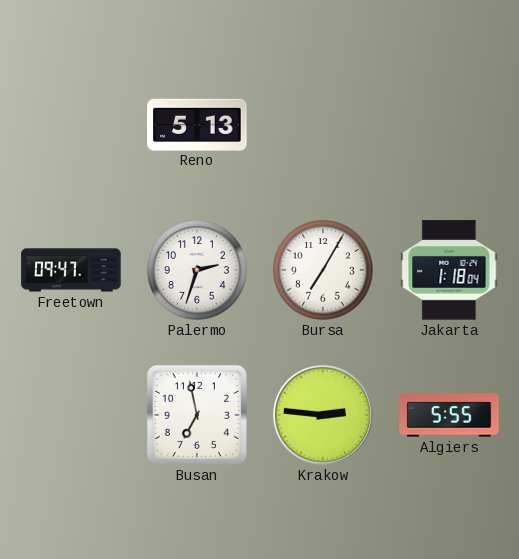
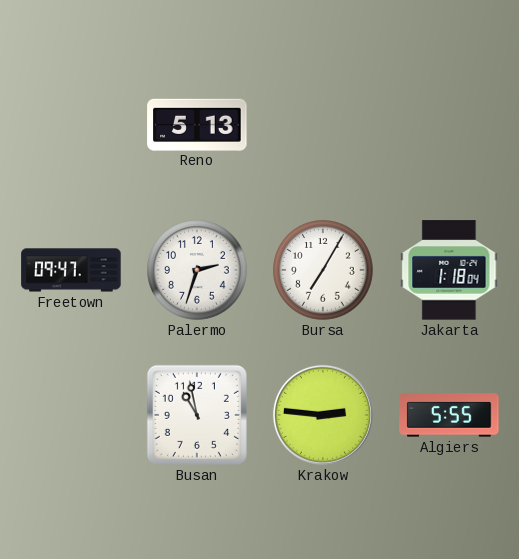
Busan: 6:58 -> 10:58 (197, 415)
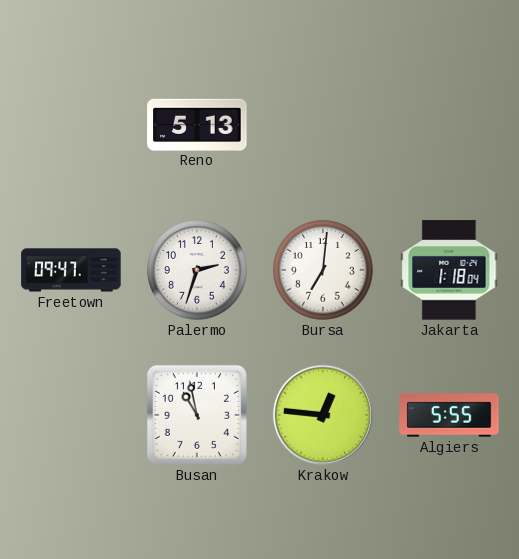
Bursa: 7:05 -> 7:01 (324, 271)
Krakow: 2:46 -> 12:46 (323, 415)
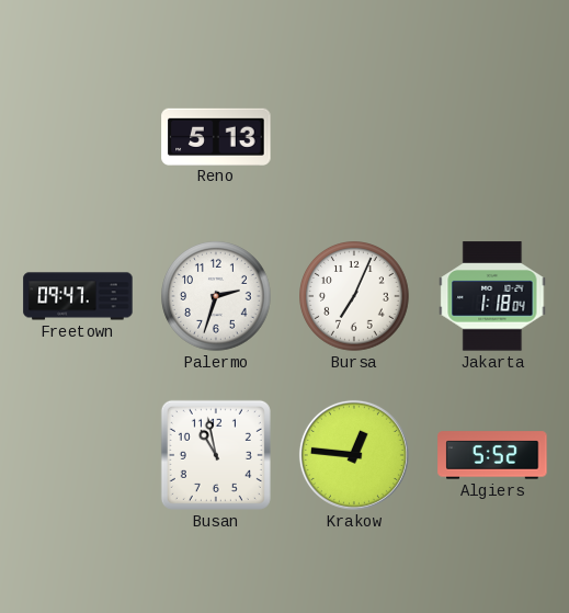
Bursa: 7:01 -> 7:04 (355, 297)
Algiers: 5:55 -> 5:52 (492, 455)
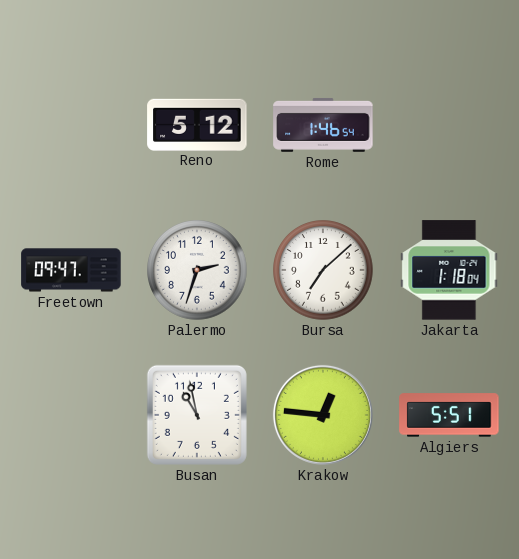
Reno: 5:13 -> 5:12 (197, 124)
Rome: none -> 1:46 (323, 125)
Bursa: 7:04 -> 7:08 (324, 271)
Algiers: 5:52 -> 5:51 (449, 415)
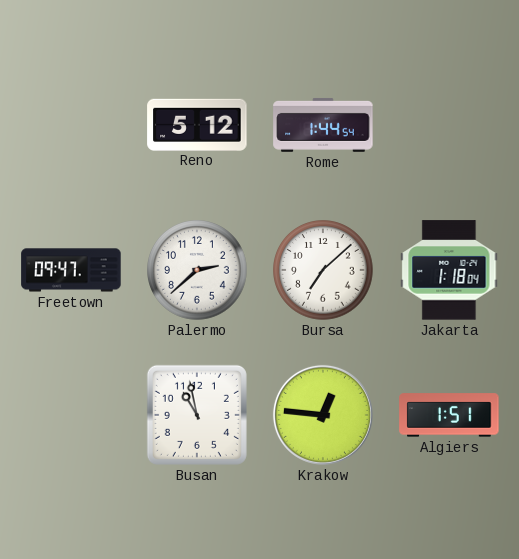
Rome: 1:46 -> 1:44 (323, 125)
Palermo: 2:33 -> 2:38 (198, 271)
Algiers: 5:51 -> 1:51 (449, 415)
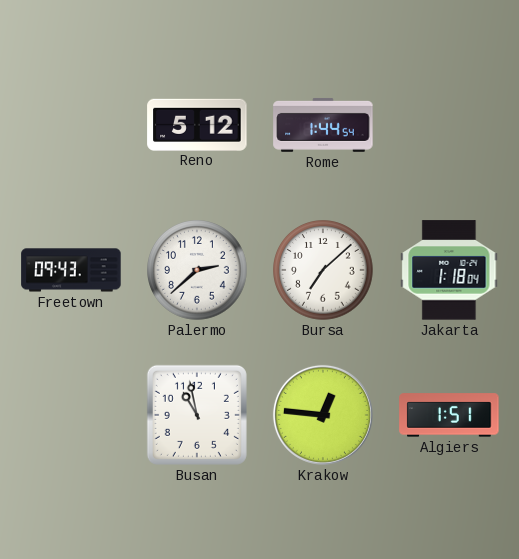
Freetown: 09:47 -> 09:43 (71, 270)
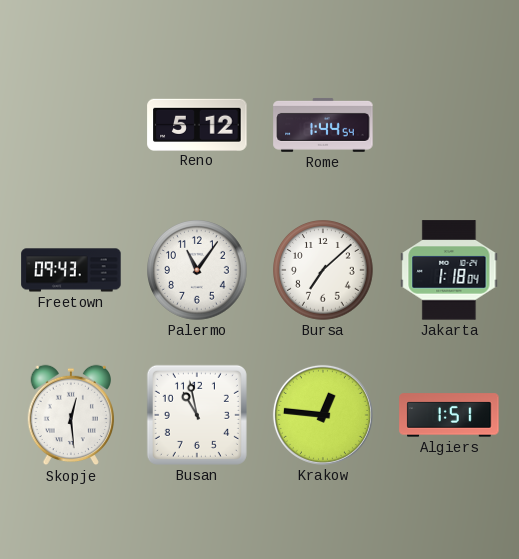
Palermo: 2:38 -> 11:06 (198, 271)
Skopje: none -> 12:29 (70, 415)
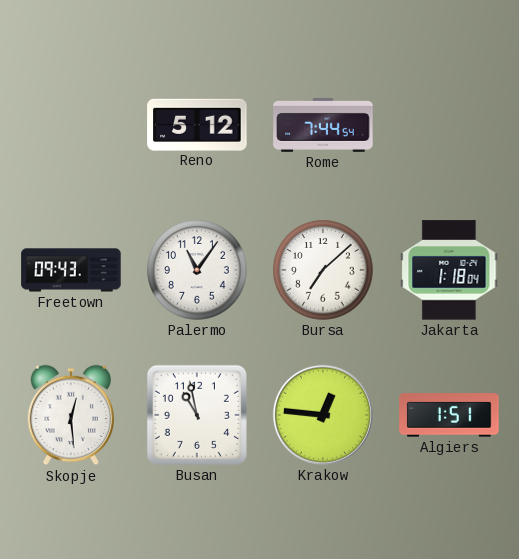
Rome: 1:44 -> 7:44 (323, 125)
